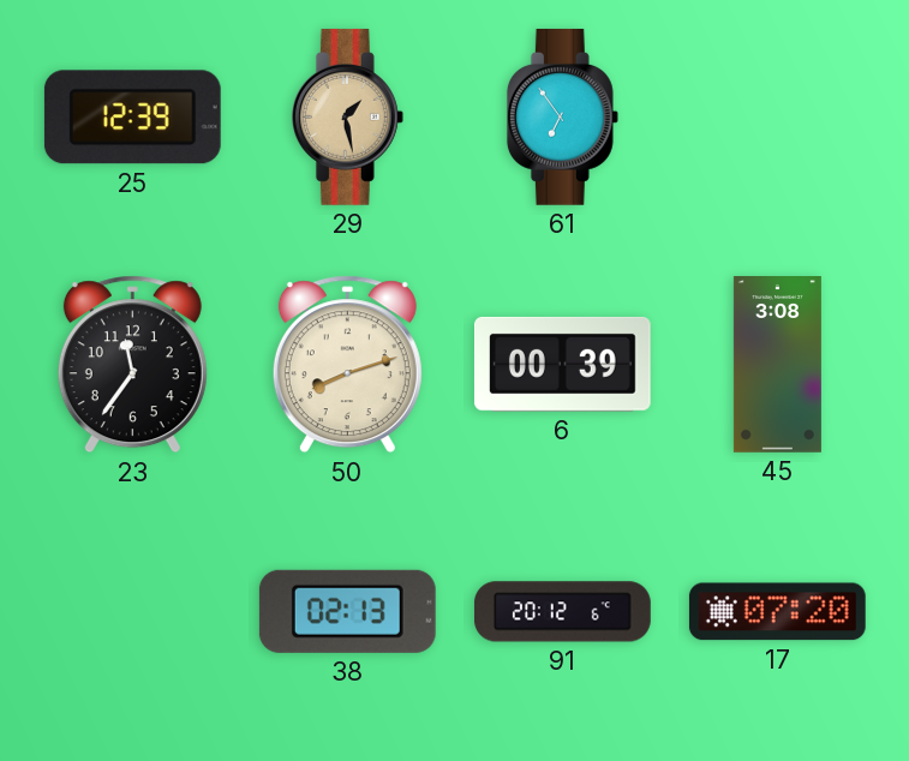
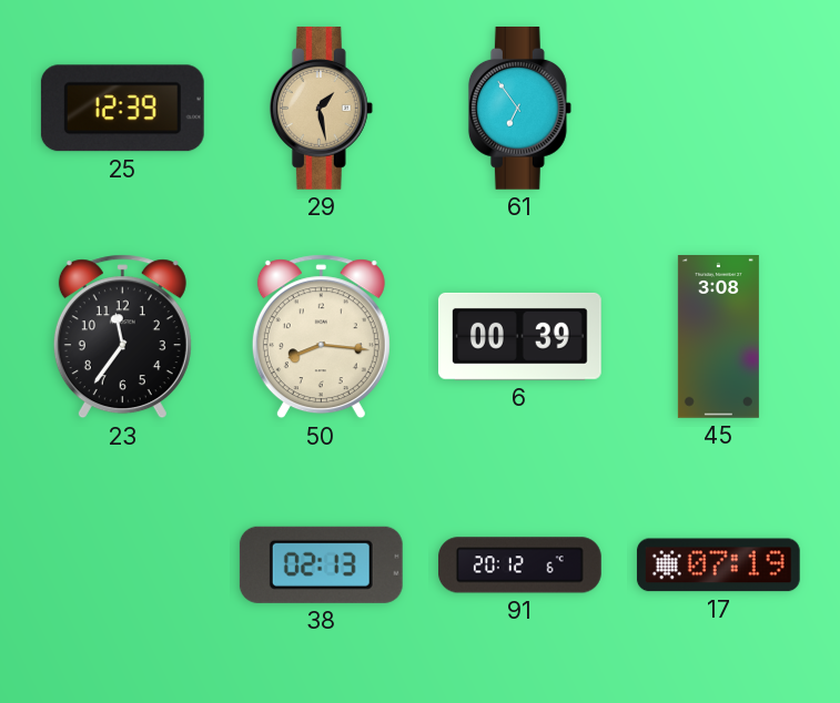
50: 8:12 -> 8:16 (321, 337)
17: 07:20 -> 07:19 (718, 566)
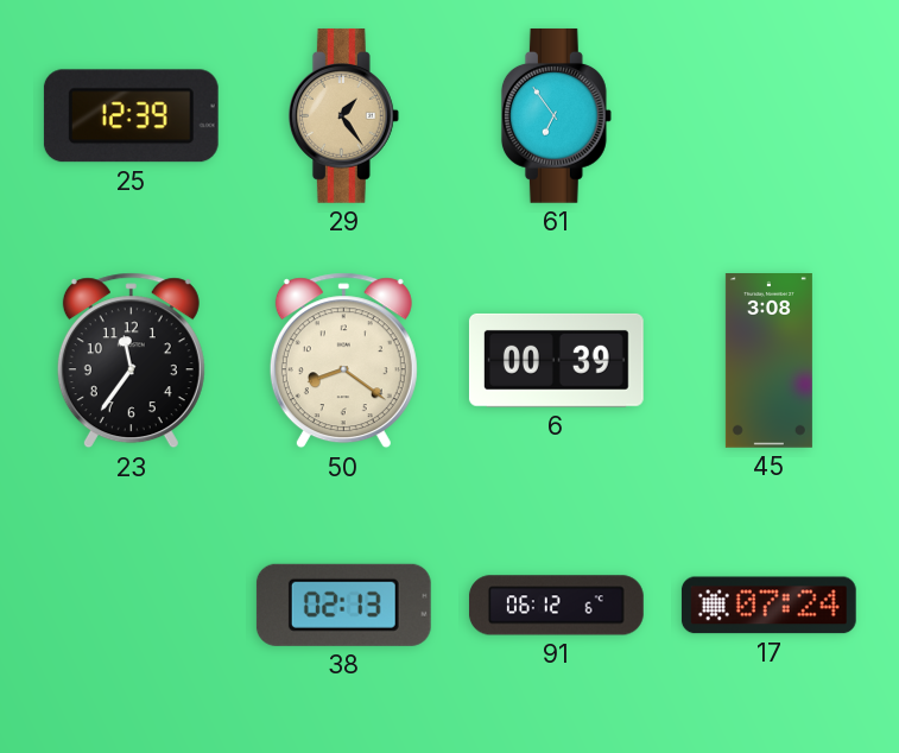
29: 1:28 -> 1:24 (343, 115)
50: 8:16 -> 8:21 (343, 361)
91: 20:12 -> 06:12 (557, 606)
17: 07:19 -> 07:24 (768, 606)
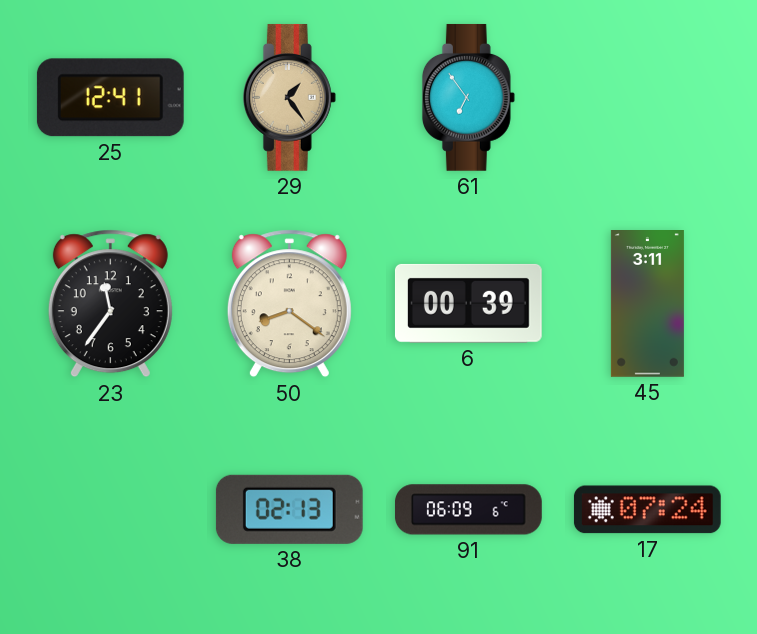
25: 12:39 -> 12:41 (110, 98)
45: 3:08 -> 3:11 (647, 304)
91: 06:12 -> 06:09 (469, 510)
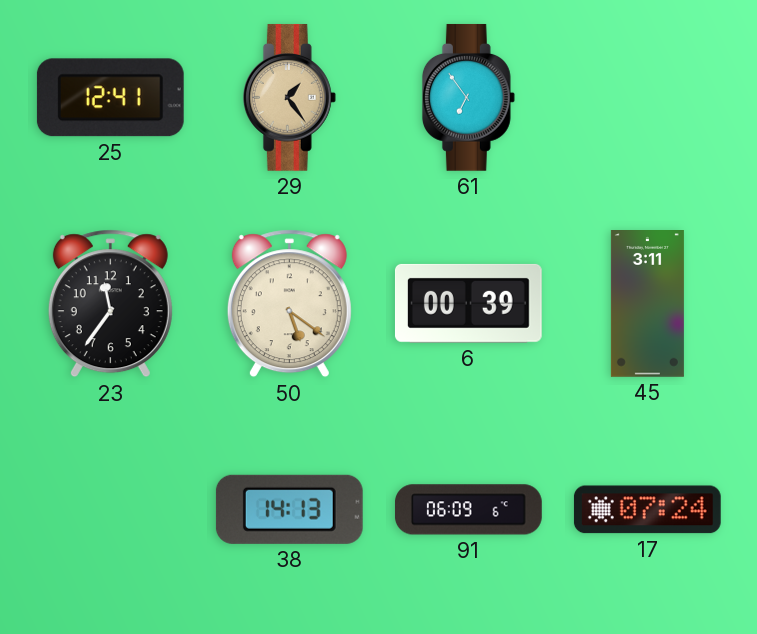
50: 8:21 -> 5:21 (289, 304)
38: 02:13 -> 14:13 (289, 509)
